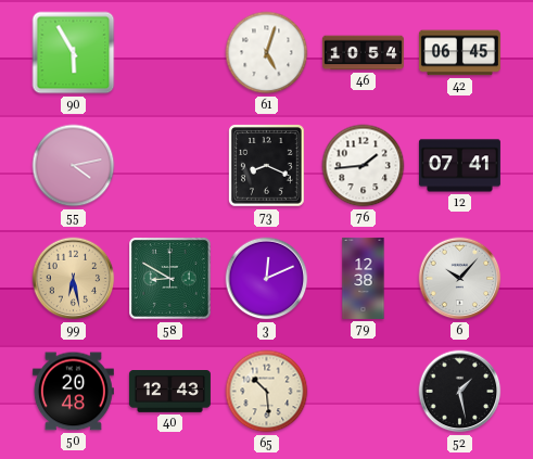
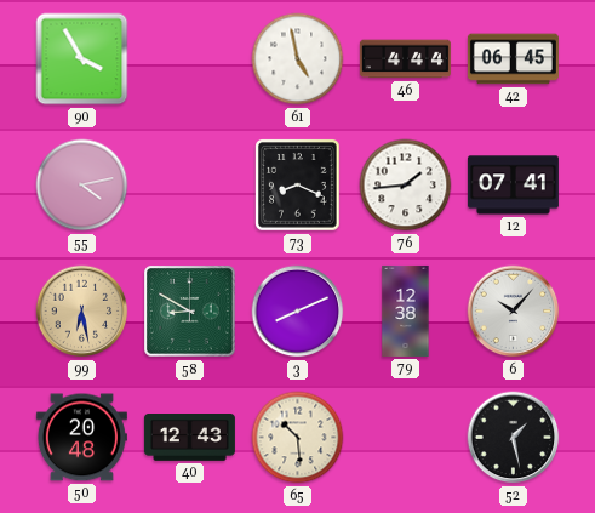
90: 5:55 -> 3:55 (82, 59)
61: 5:03 -> 4:58 (298, 59)
46: 10:54 -> 4:44 (405, 59)
3: 12:11 -> 8:11 (298, 312)
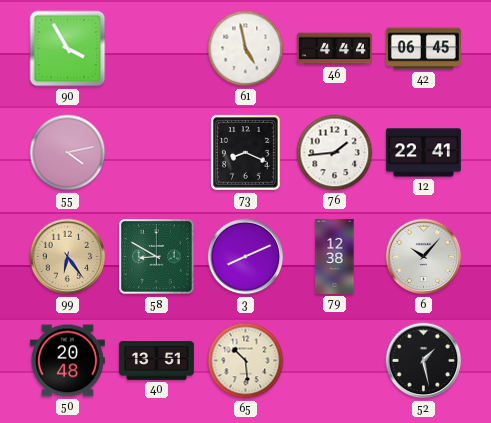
12: 07:41 -> 22:41 (423, 153)
99: 6:28 -> 6:24 (68, 257)
40: 12:43 -> 13:51 (156, 361)
